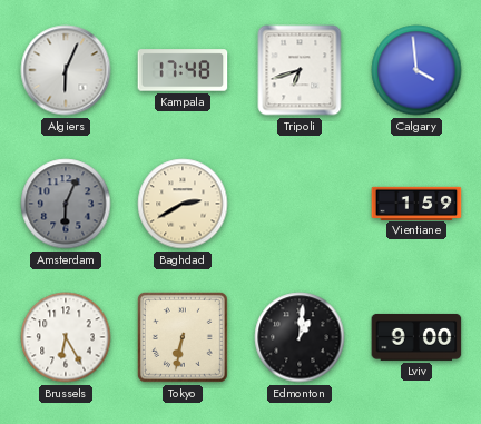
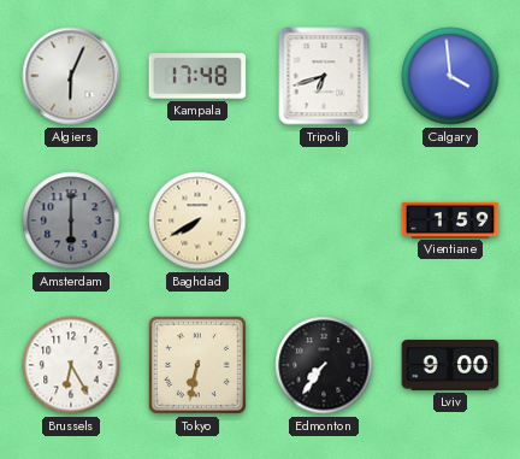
Amsterdam: 6:04 -> 6:00 (71, 220)
Baghdad: 2:40 -> 7:40 (197, 220)
Edmonton: 1:01 -> 7:36 (324, 365)
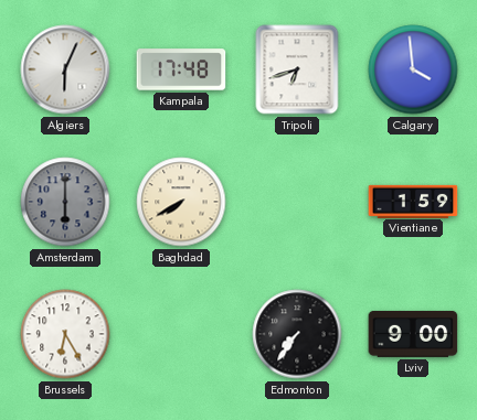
Tokyo: 6:32 -> none (197, 365)
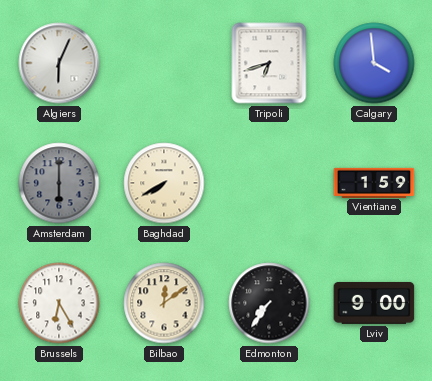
Kampala: 17:48 -> none (181, 69)
Bilbao: none -> 12:09 (164, 303)
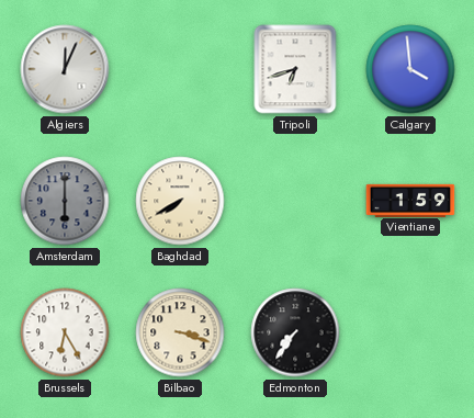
Algiers: 6:04 -> 12:04 (65, 69)
Bilbao: 12:09 -> 3:18 (180, 332)
Lviv: 9:00 -> none (374, 303)
